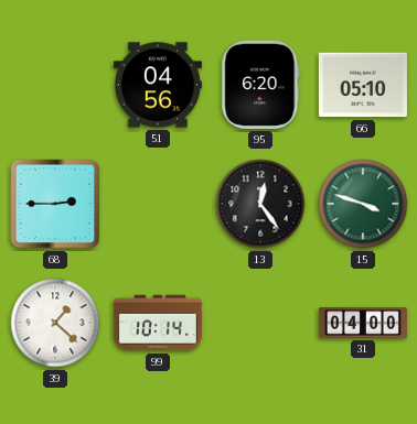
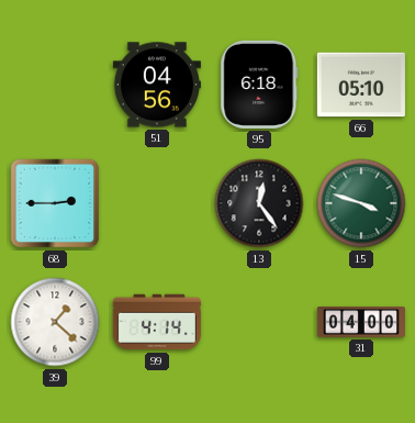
95: 6:20 -> 6:18 (259, 85)
99: 10:14 -> 4:14 (157, 322)
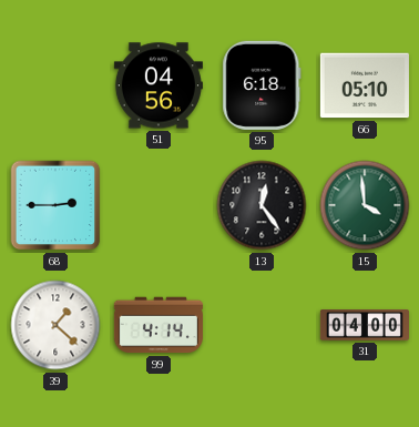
15: 3:48 -> 3:59 (365, 205)
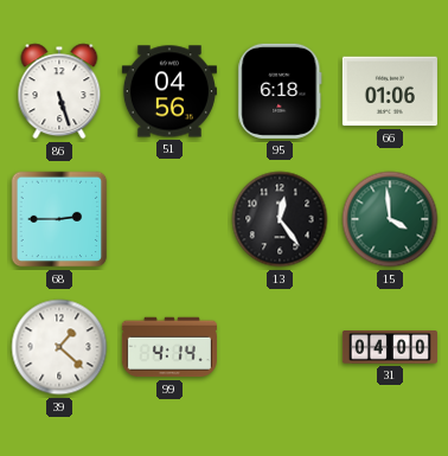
86: none -> 5:27 (59, 91)
66: 05:10 -> 01:06 (390, 91)
